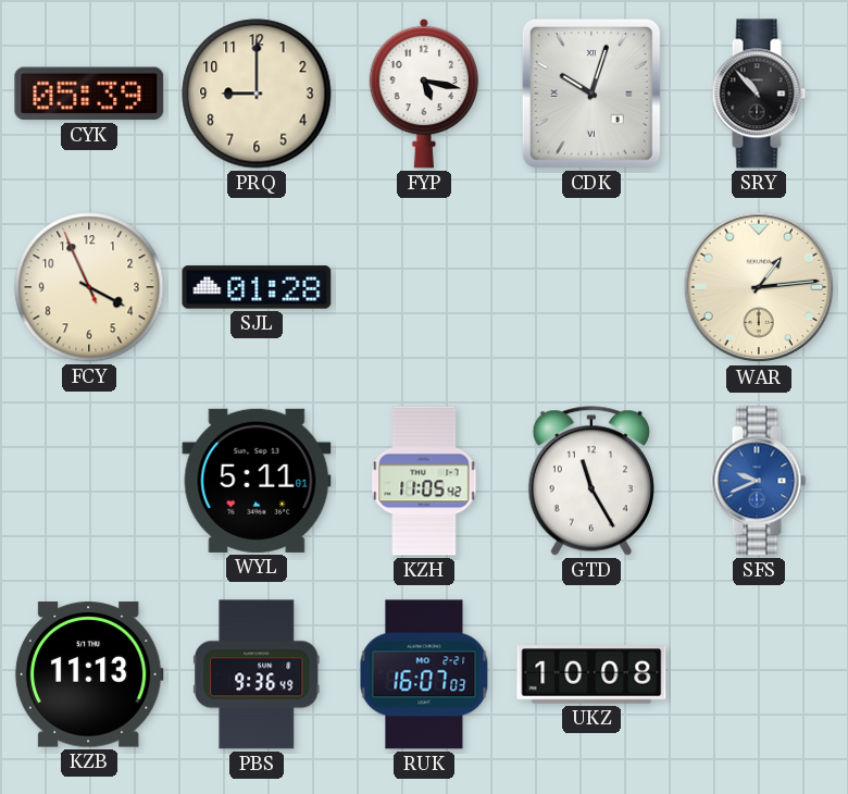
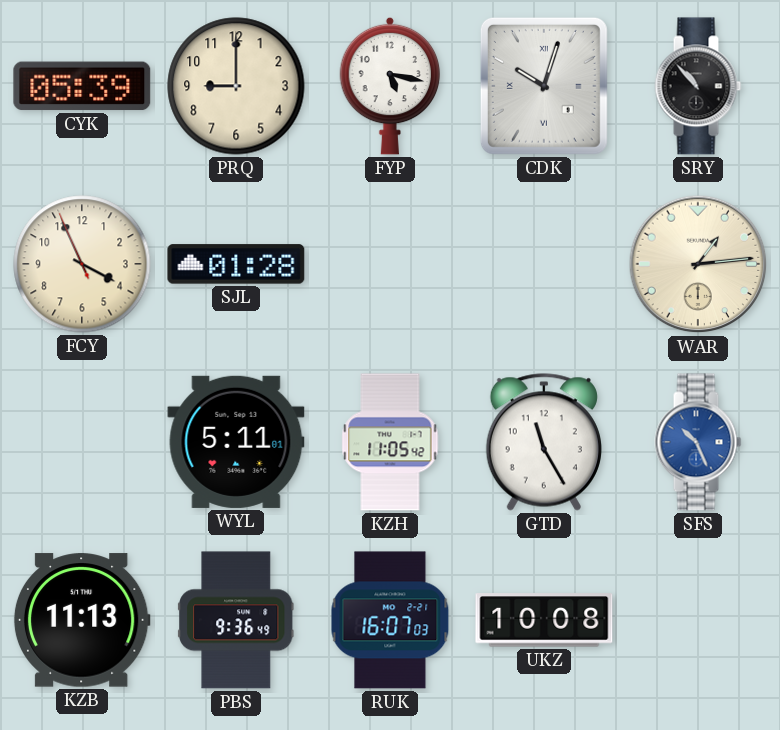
SFS: 9:41 -> 10:26 (698, 442)
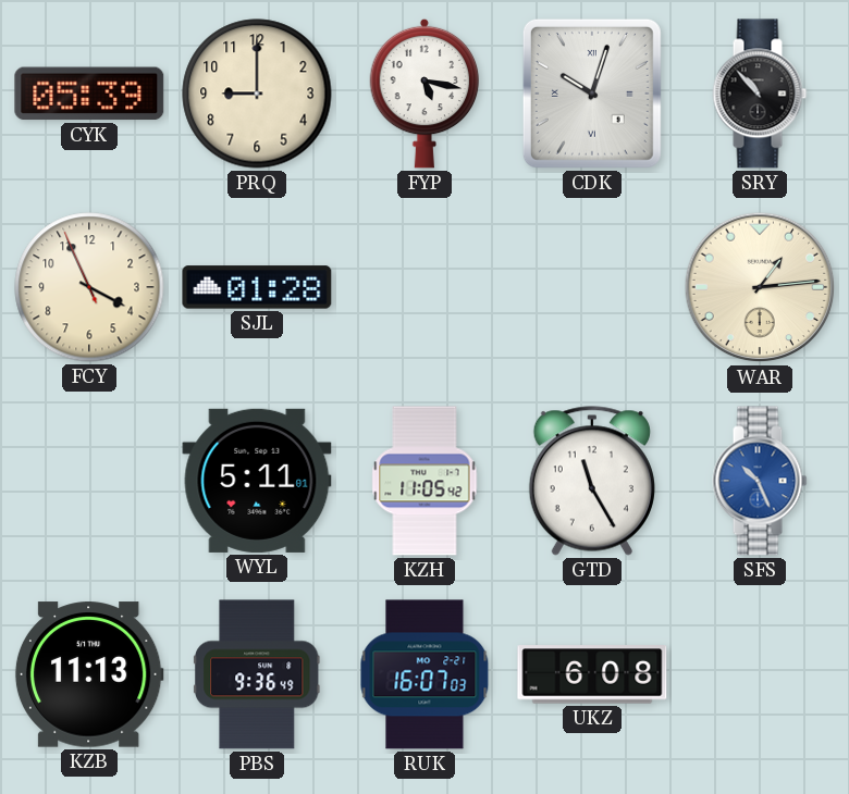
UKZ: 10:08 -> 6:08 (592, 674)
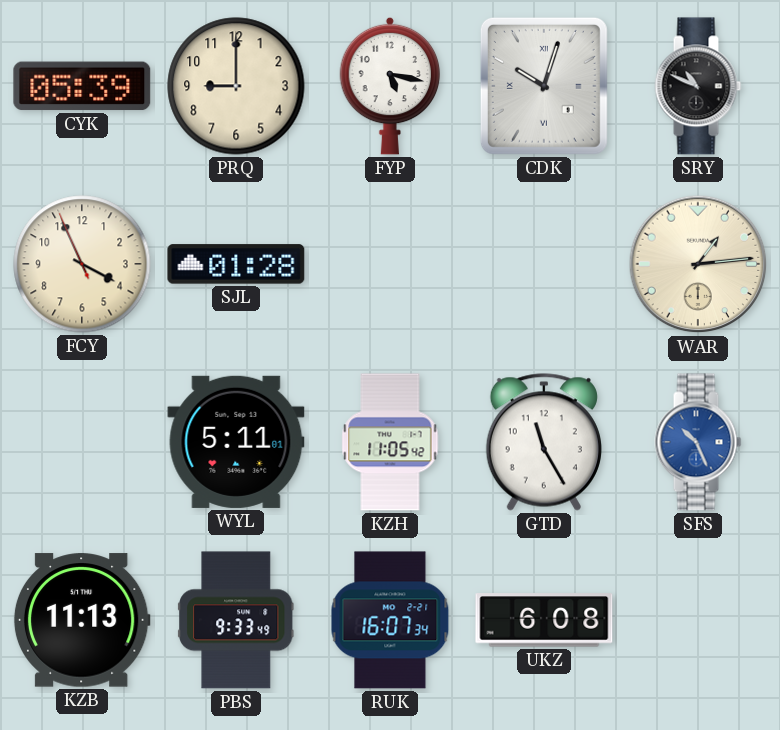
SRY: 10:53 -> 10:49 (698, 86)
PBS: 9:36 -> 9:33 (236, 620)
RUK: 16:07:03 -> 16:07:34 (390, 620)
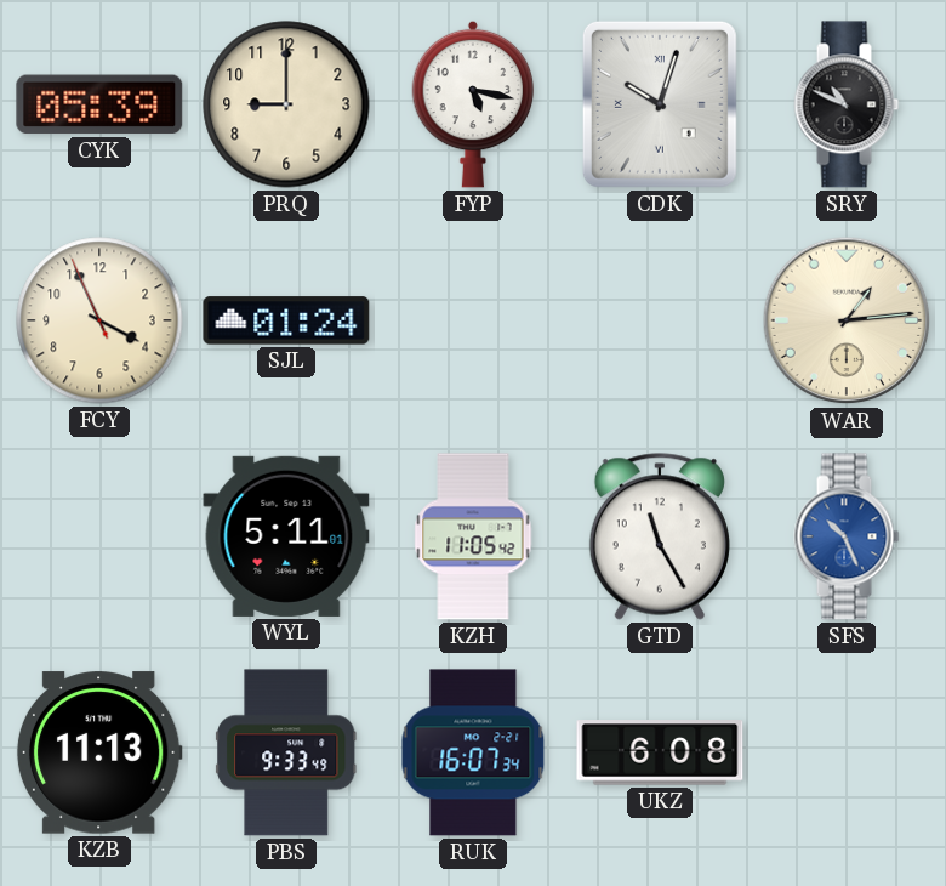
SJL: 01:28 -> 01:24 (286, 320)
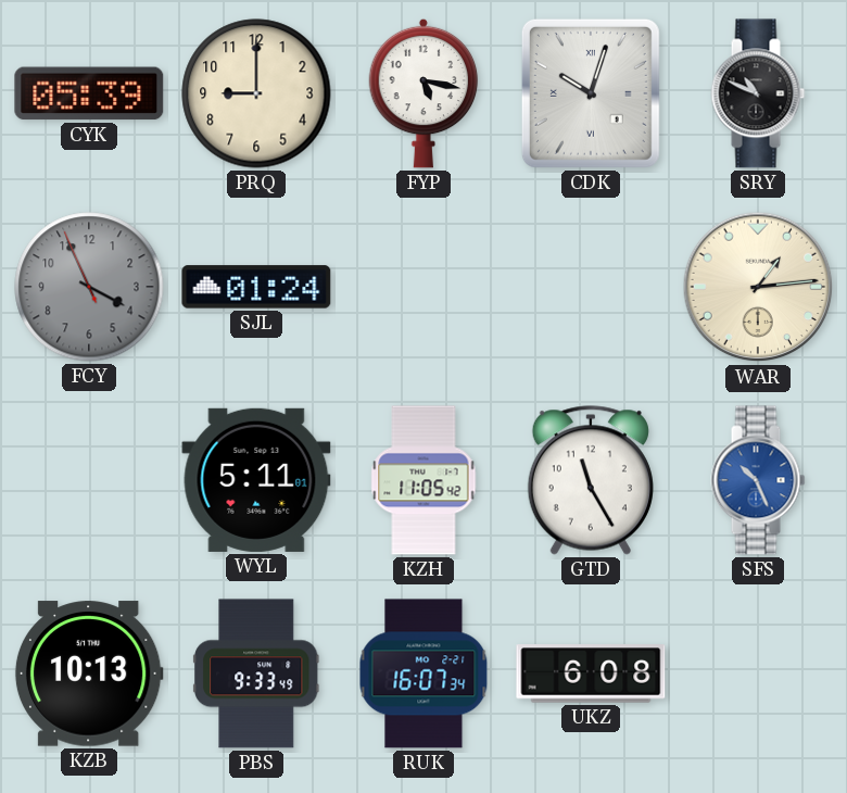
FCY dial: cream -> grey (89, 287)
KZB: 11:13 -> 10:13 (89, 674)
